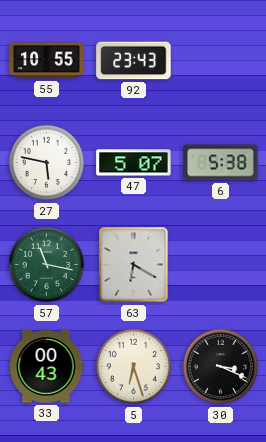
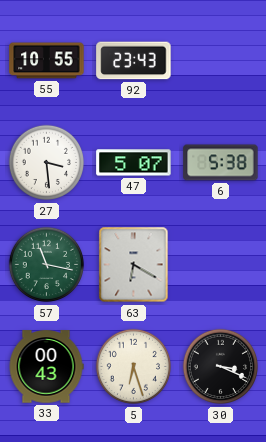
27: 5:47 -> 3:29 (47, 163)
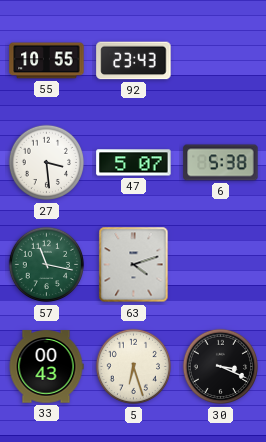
63: 6:20 -> 4:12 (134, 265)
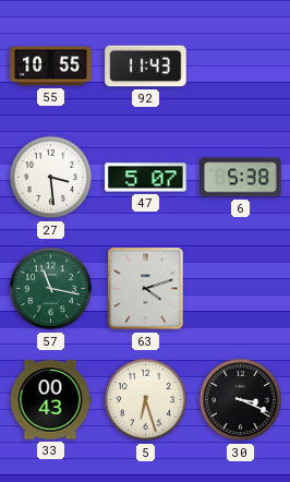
92: 23:43 -> 11:43 (146, 67)
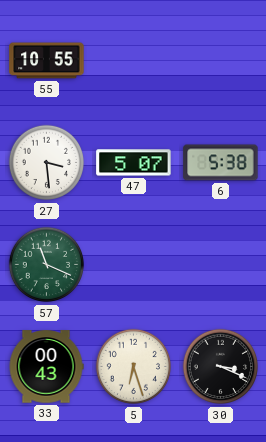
92: 11:43 -> none (146, 67)
57: 11:17 -> 11:19 (47, 265)
63: 4:12 -> none (146, 289)
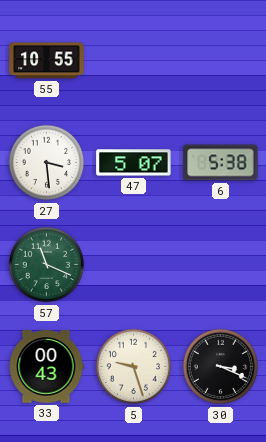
5: 6:27 -> 9:27 (134, 367)
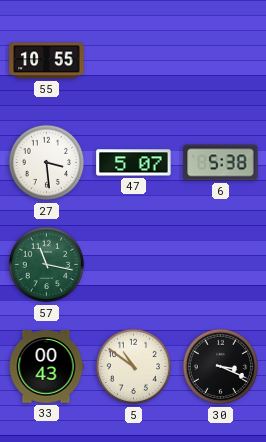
57: 11:19 -> 11:17 (47, 265)
5: 9:27 -> 10:51 (134, 367)
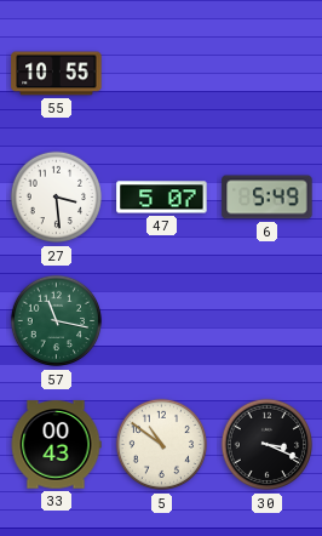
6: 5:38 -> 5:49 (268, 198)
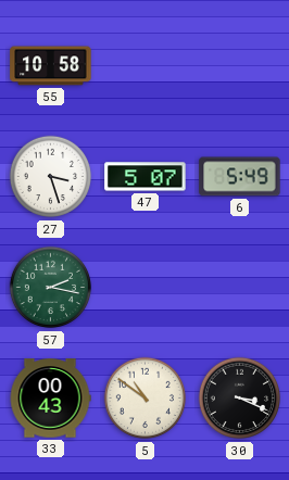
55: 10:55 -> 10:58 (51, 66)
27: 3:29 -> 3:27 (51, 177)
57: 11:17 -> 2:17 (51, 288)
